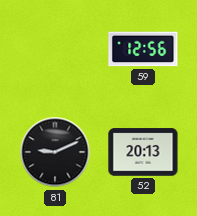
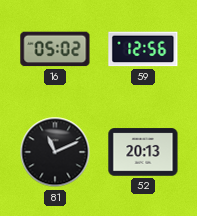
16: none -> 05:02 (55, 49)
81: 9:11 -> 11:11 (55, 152)
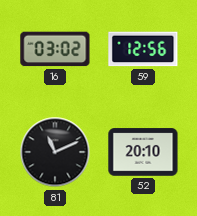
16: 05:02 -> 03:02 (55, 49)
52: 20:13 -> 20:10 (143, 152)
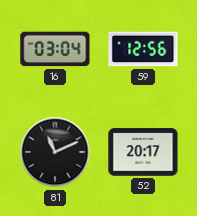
16: 03:02 -> 03:04 (55, 49)
52: 20:10 -> 20:17 (143, 152)
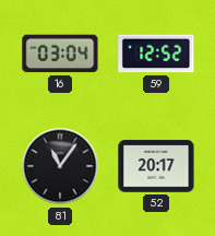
59: 12:56 -> 12:52 (156, 54)
81: 11:11 -> 11:06 (60, 166)
